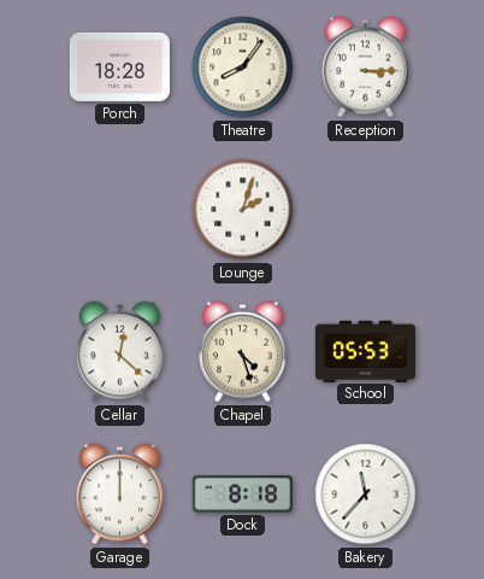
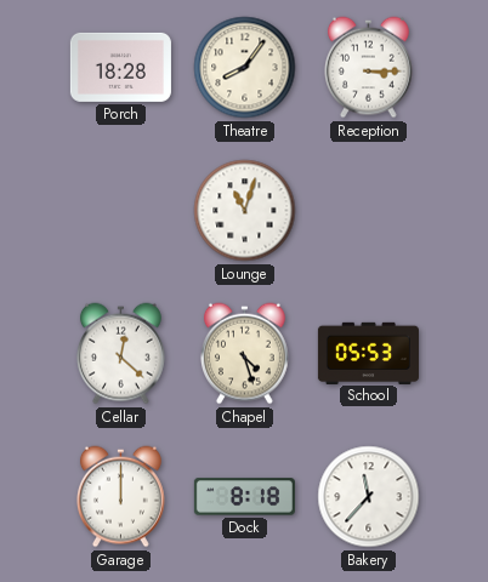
Lounge: 2:03 -> 11:03 (245, 211)
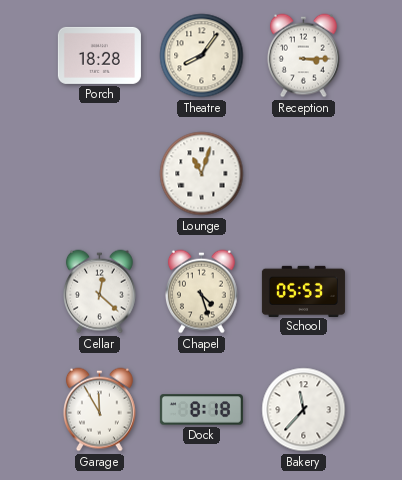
Garage: 12:00 -> 11:55 (99, 410)
